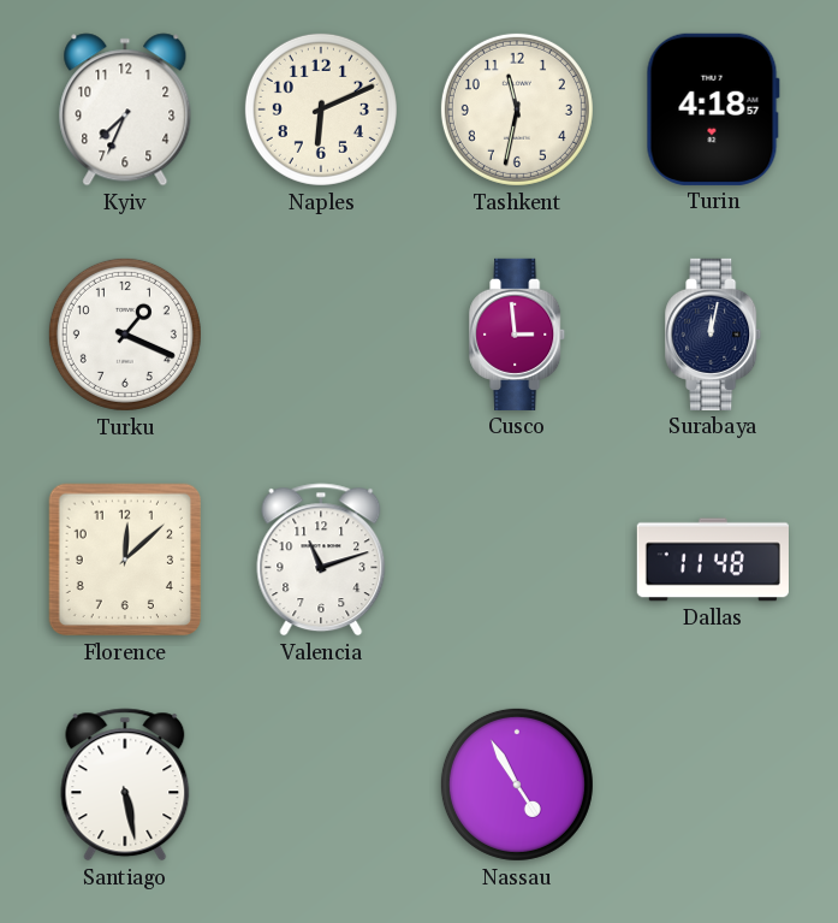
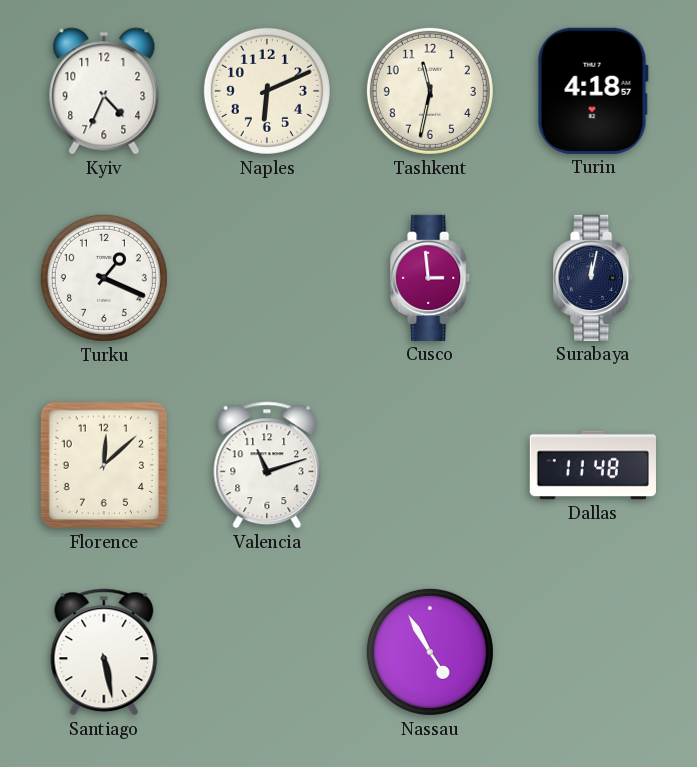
Kyiv: 7:34 -> 4:34 (104, 91)
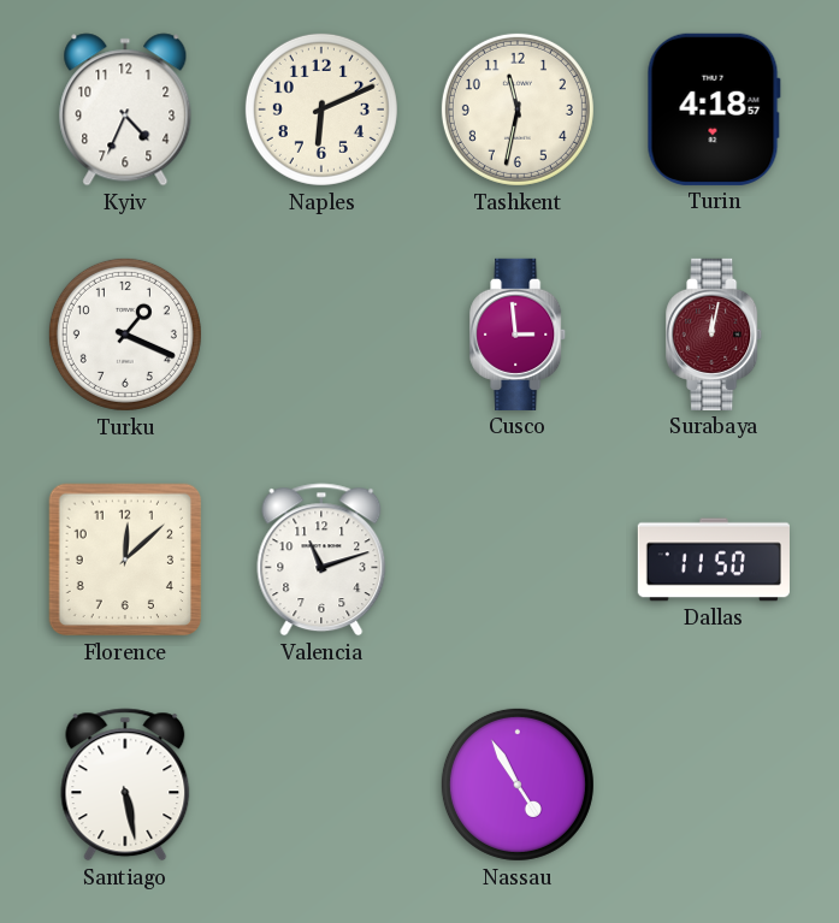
Surabaya dial: navy -> burgundy (715, 335)
Dallas: 11:48 -> 11:50 (714, 560)
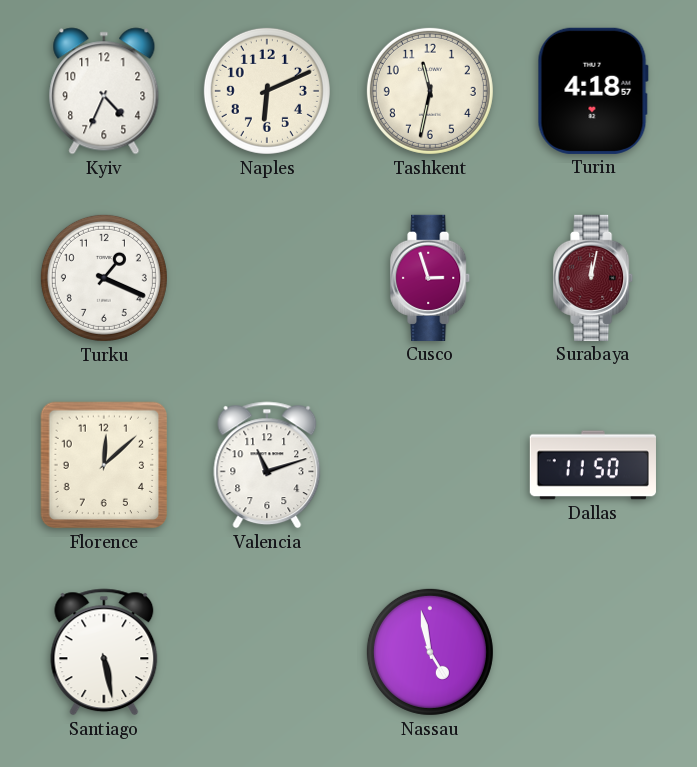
Cusco: 2:59 -> 2:57 (431, 278)
Nassau: 4:55 -> 4:58 (430, 652)
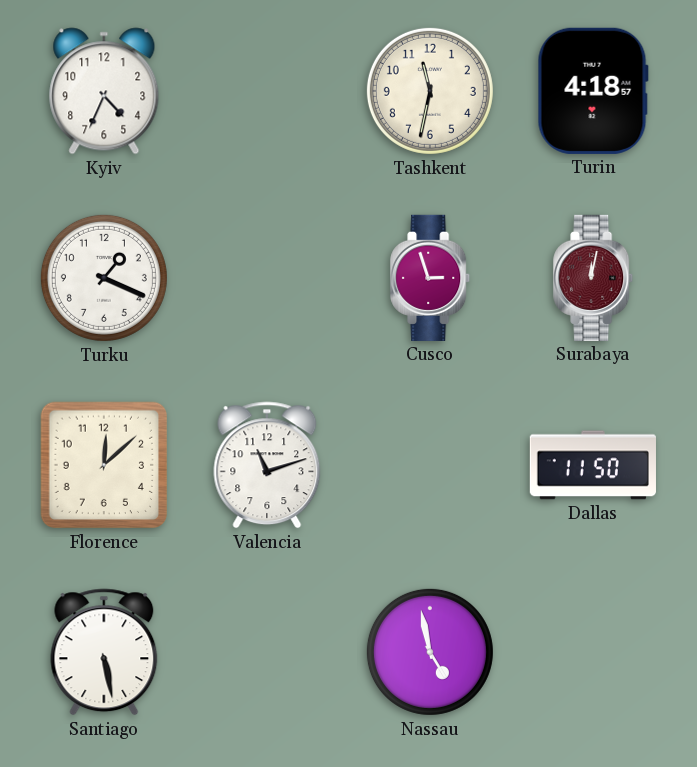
Naples: 6:11 -> none (267, 91)
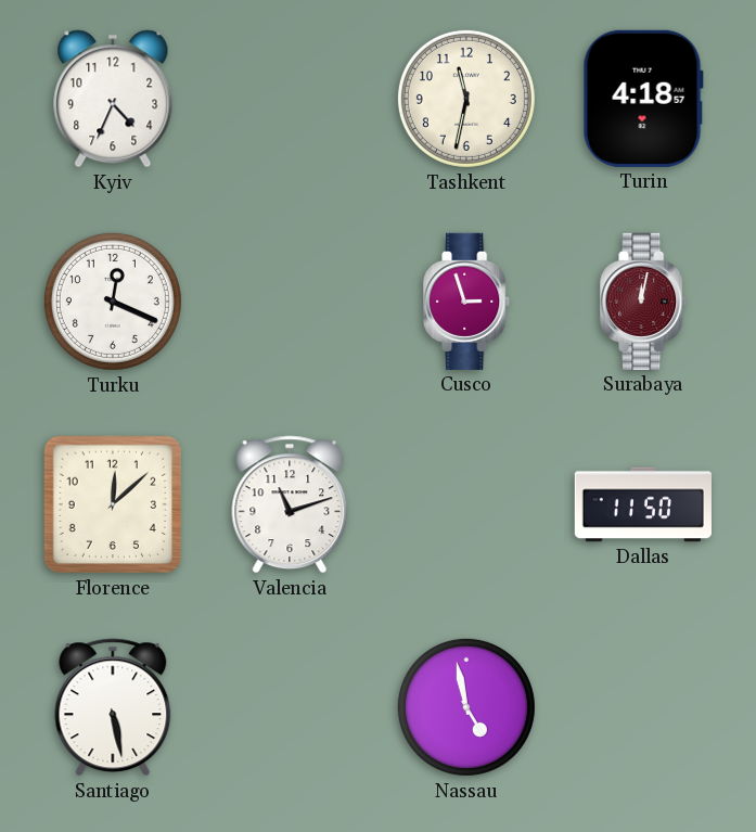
Turku: 1:19 -> 12:19 (113, 302)
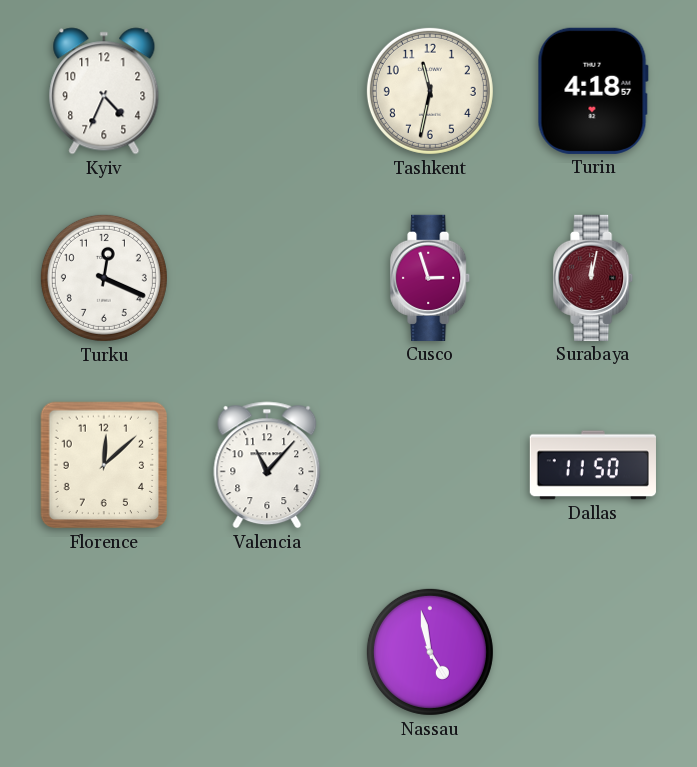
Valencia: 11:12 -> 11:07 (267, 465)
Santiago: 5:28 -> none (113, 707)
